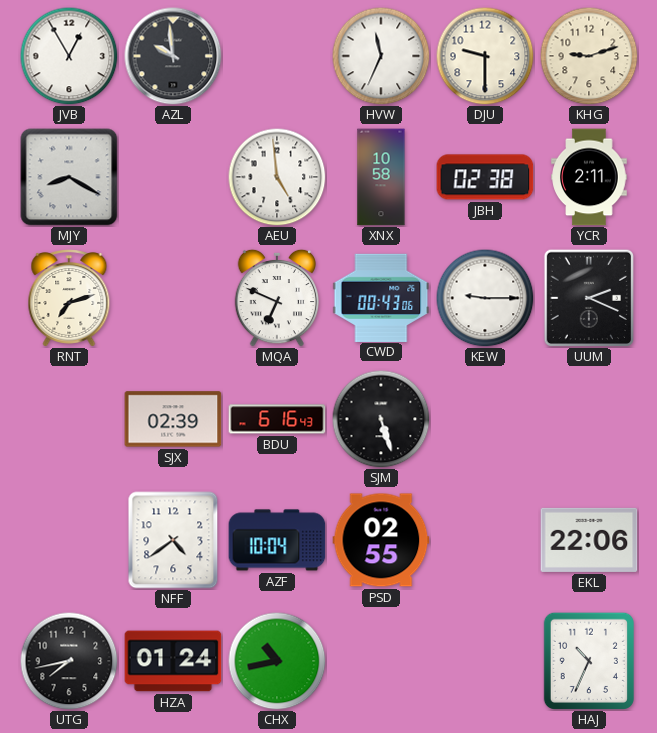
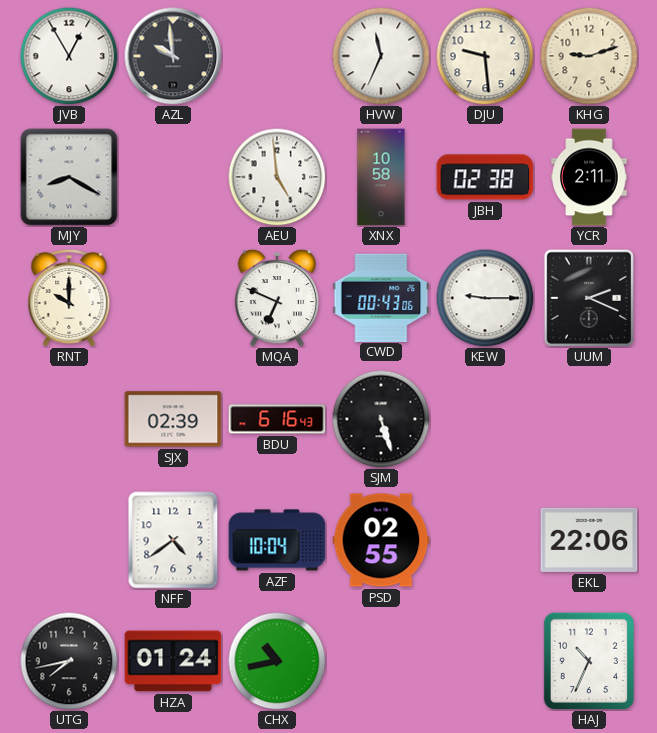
DJU: 9:30 -> 9:29 (485, 56)
RNT: 7:12 -> 10:00 (69, 299)
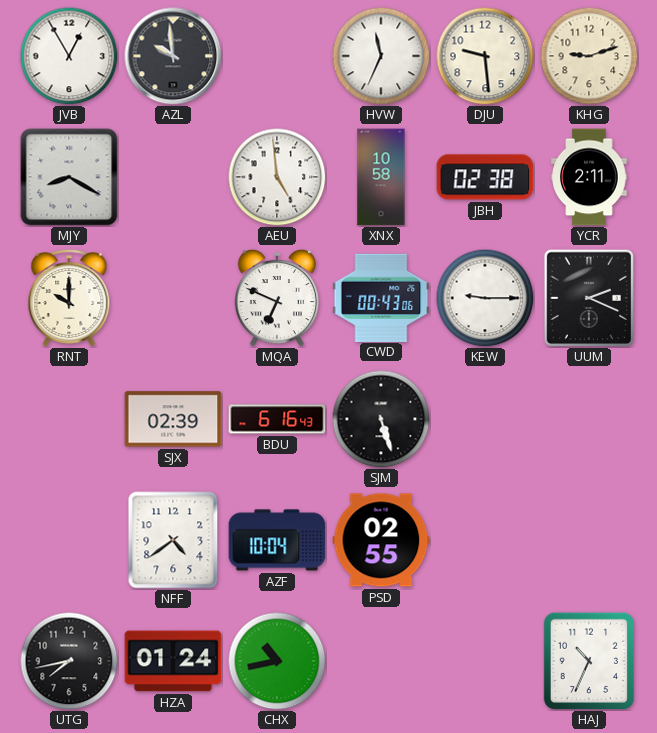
EKL: 22:06 -> none (589, 540)
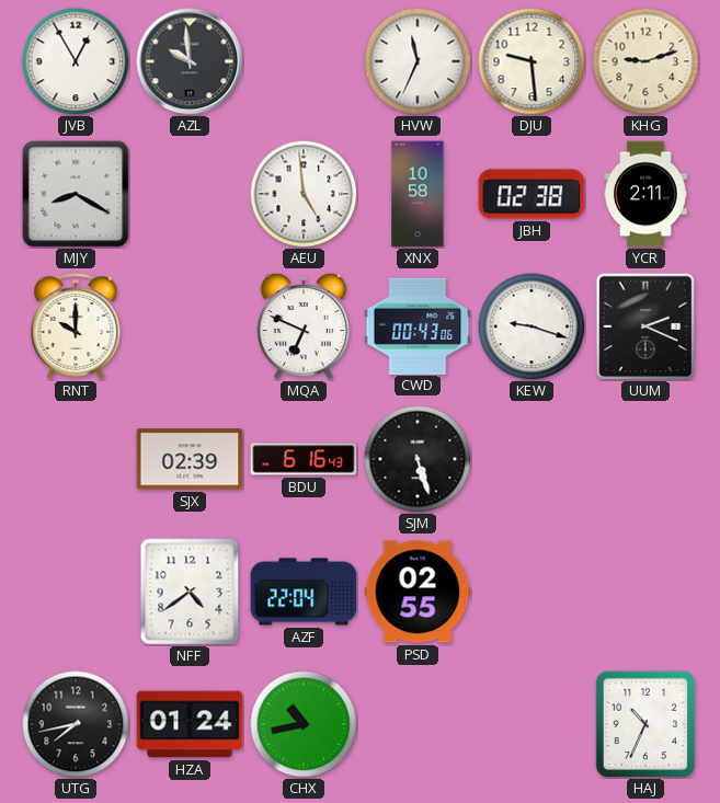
KEW: 9:15 -> 9:18 (532, 326)
AZF: 10:04 -> 22:04 (304, 592)
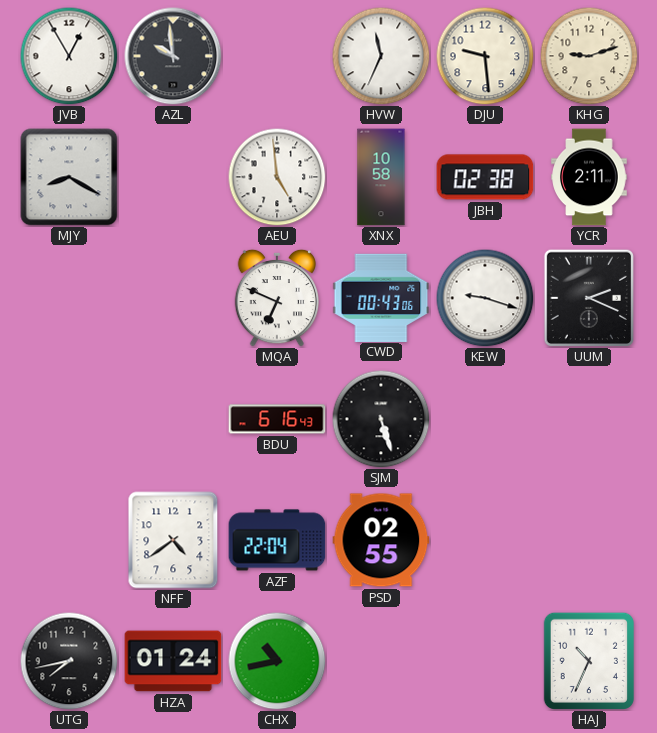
RNT: 10:00 -> none (76, 328)
SJX: 02:39 -> none (190, 459)
